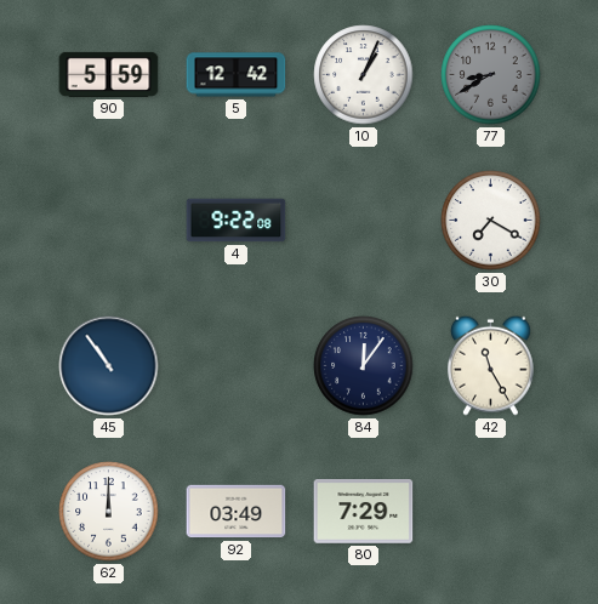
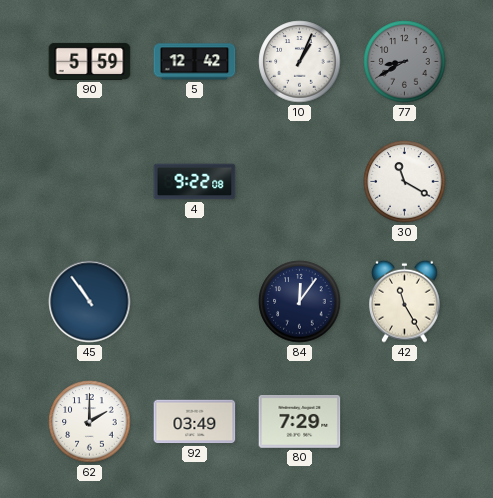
30: 7:20 -> 11:20 (405, 182)
62: 12:00 -> 2:00 (90, 422)
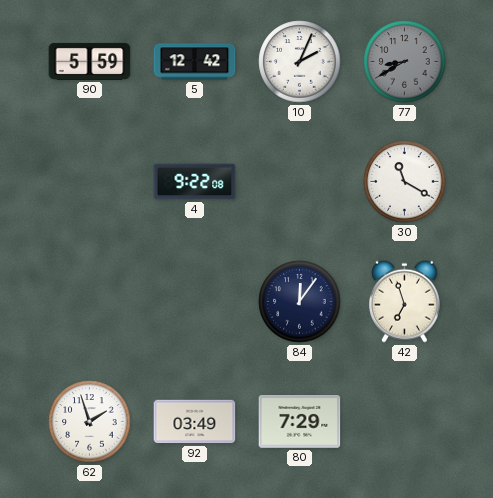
10: 1:04 -> 2:04 (300, 62)
45: 10:54 -> none (90, 302)
42: 11:25 -> 6:57 (405, 301)
62: 2:00 -> 1:57 (90, 422)
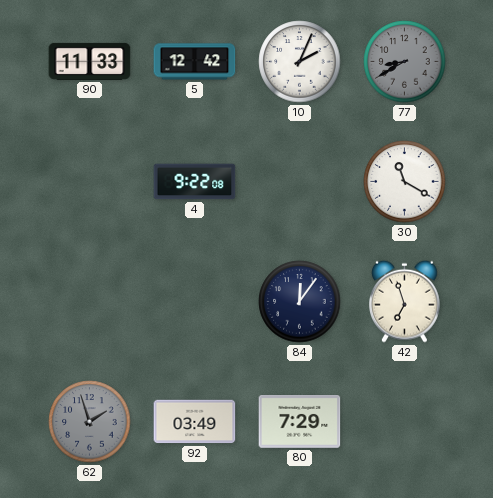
90: 5:59 -> 11:33 (90, 61)
62 dial: white -> grey (90, 422)
